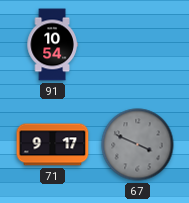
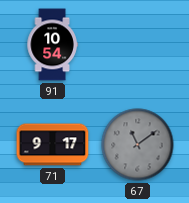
67: 3:49 -> 11:09 (138, 145)
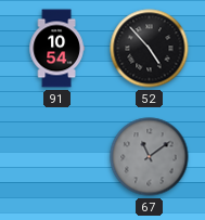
52: none -> 4:53 (150, 49)
71: 9:17 -> none (53, 145)
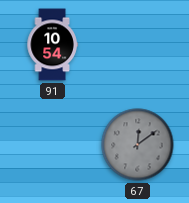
52: 4:53 -> none (150, 49)
67: 11:09 -> 12:09 (138, 145)
